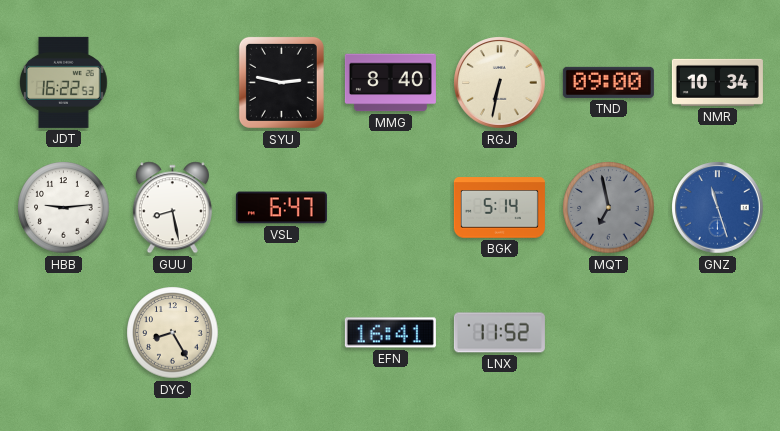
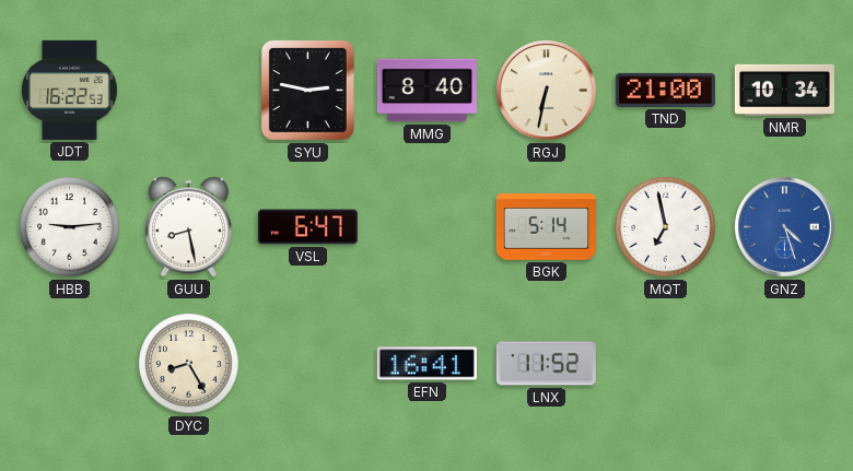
TND: 09:00 -> 21:00 (665, 90)
MQT dial: grey -> white (666, 227)
GNZ: 11:27 -> 4:27 (785, 227)
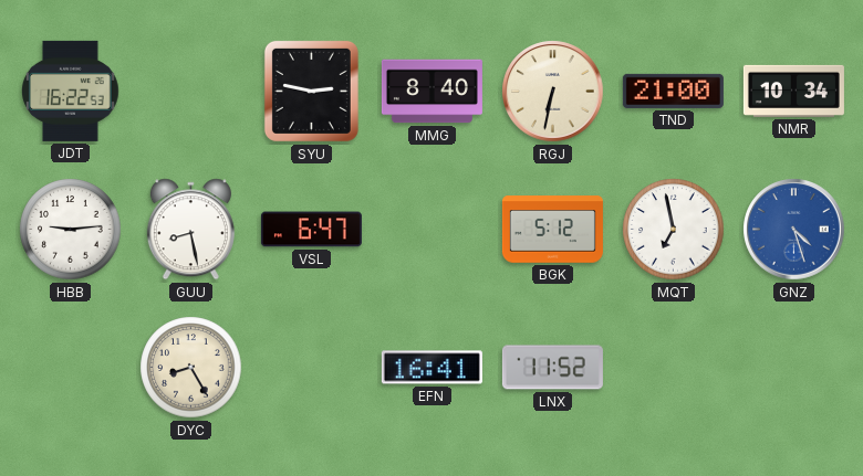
BGK: 5:14 -> 5:12 (552, 230)
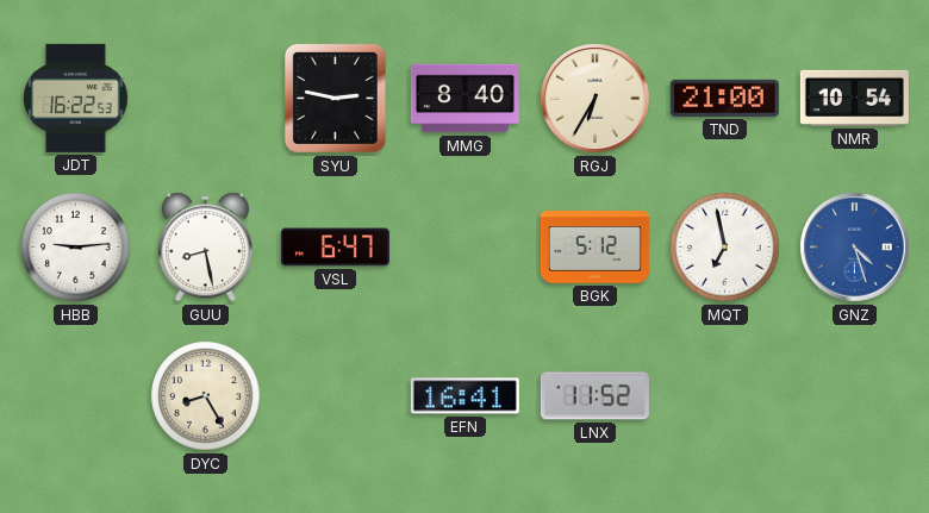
RGJ: 6:32 -> 6:35 (596, 99)
NMR: 10:34 -> 10:54 (854, 98)
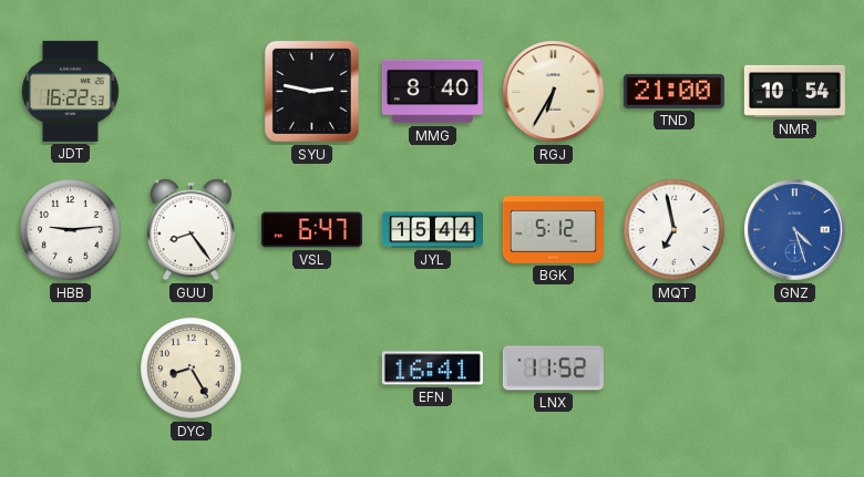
GUU: 8:28 -> 8:24 (191, 230)
JYL: none -> 15:44 (432, 230)
